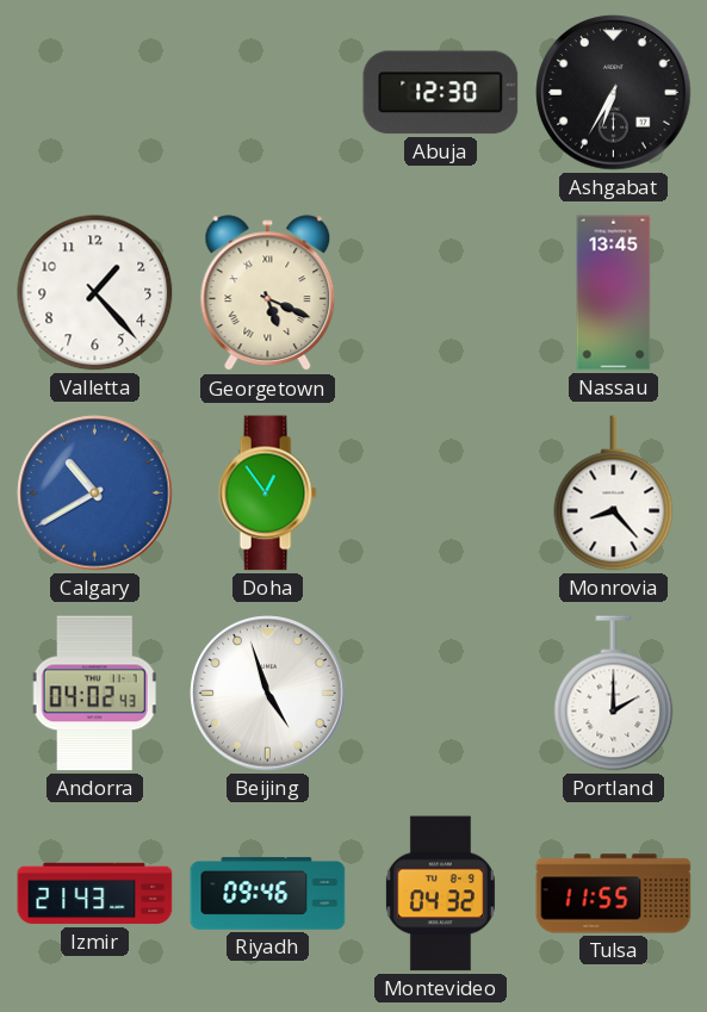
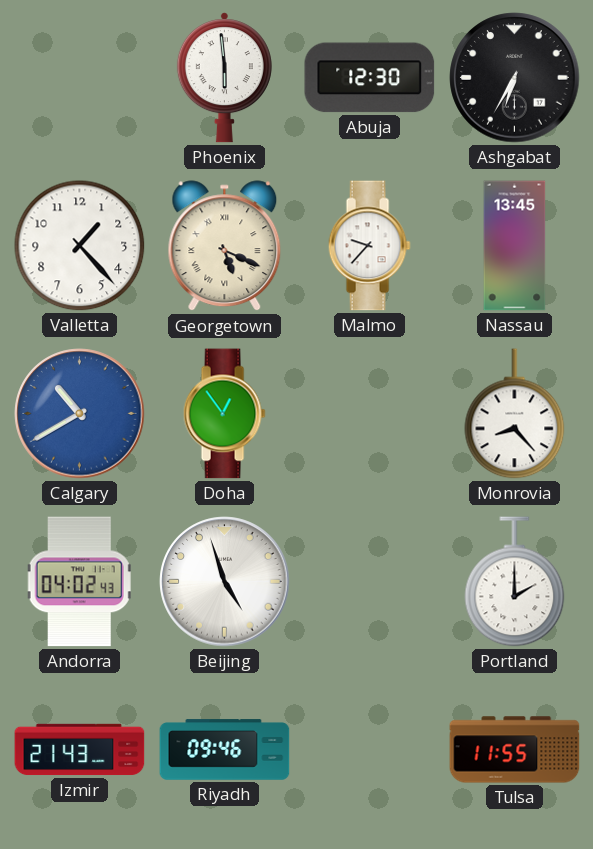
Phoenix: none -> 5:59 (224, 78)
Malmo: none -> 9:37 (369, 246)
Montevideo: 04:32 -> none (440, 894)
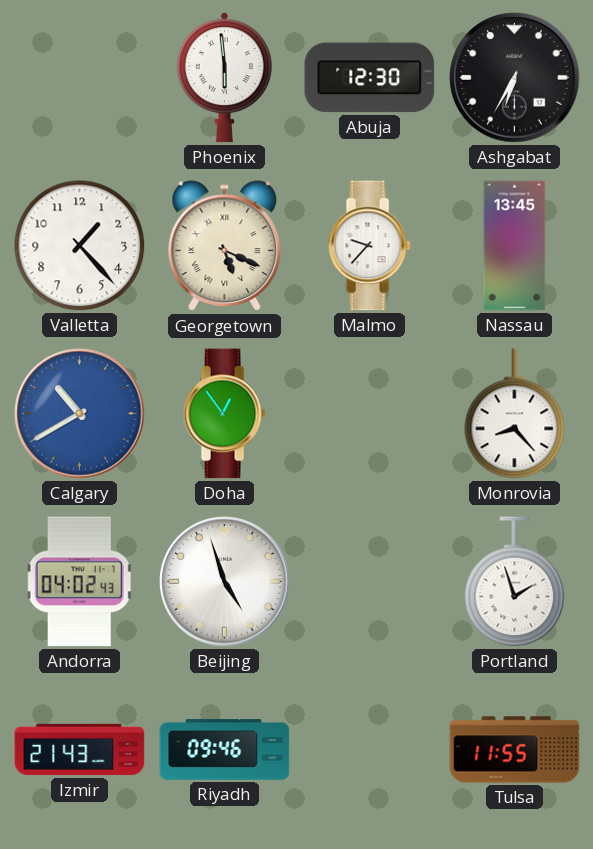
Portland: 2:00 -> 1:57 (515, 582)
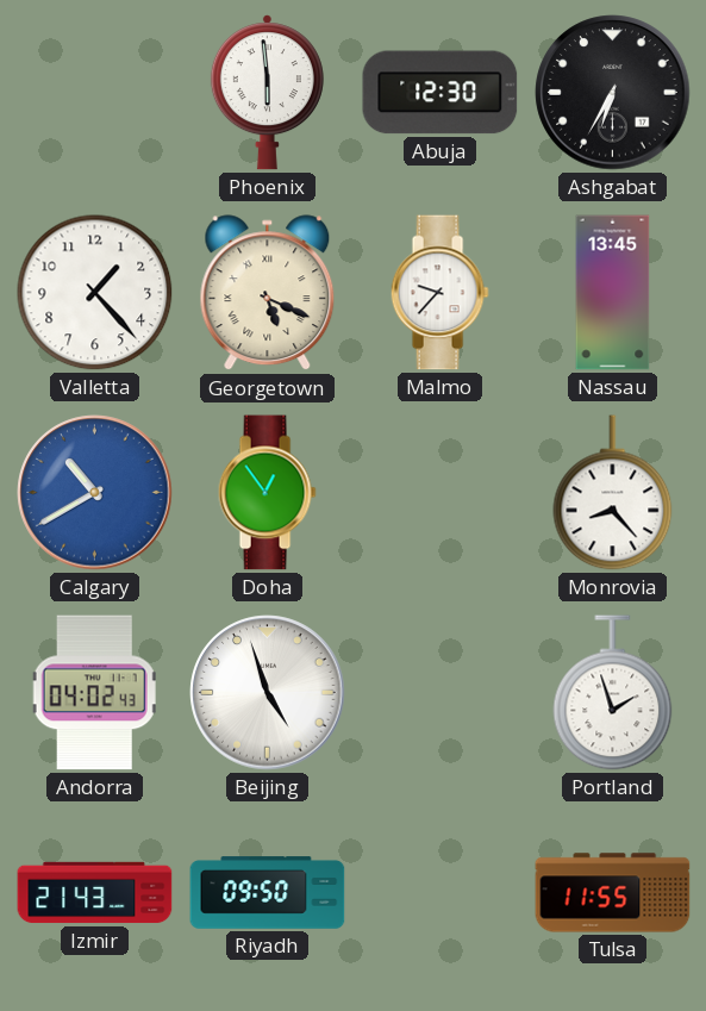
Riyadh: 09:46 -> 09:50 (268, 893)
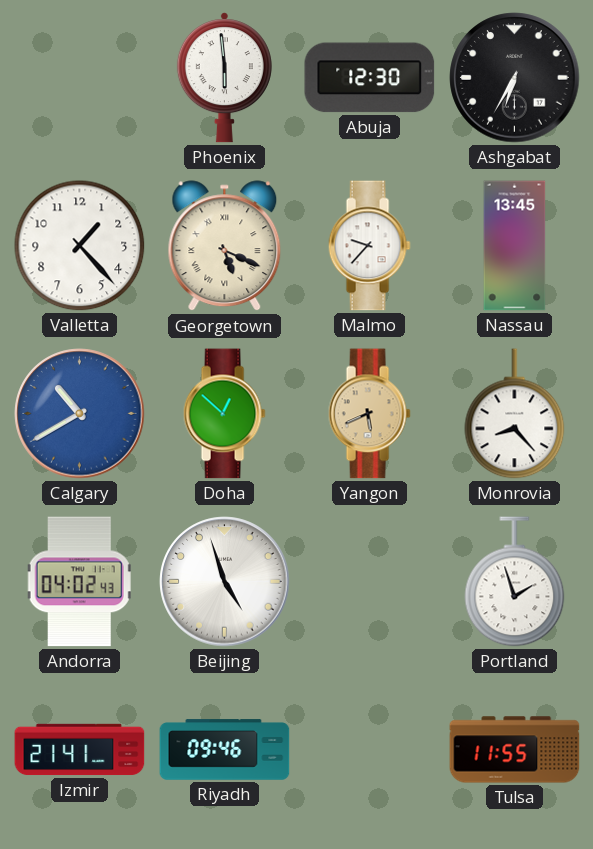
Doha: 12:54 -> 12:52 (224, 414)
Yangon: none -> 5:41 (369, 414)
Izmir: 21:43 -> 21:41 (80, 750)
Riyadh: 09:50 -> 09:46 (225, 750)
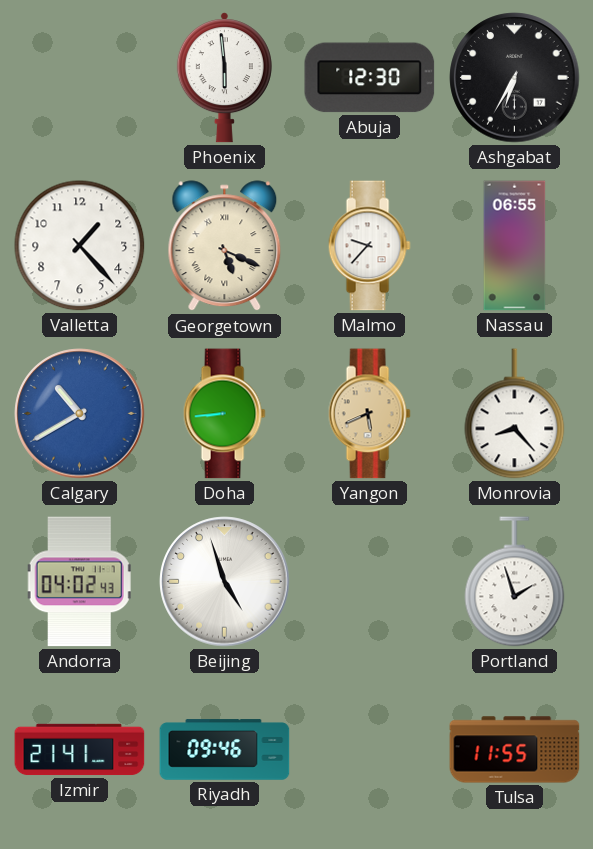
Nassau: 13:45 -> 06:55 (515, 246)
Doha: 12:52 -> 8:44 (224, 414)
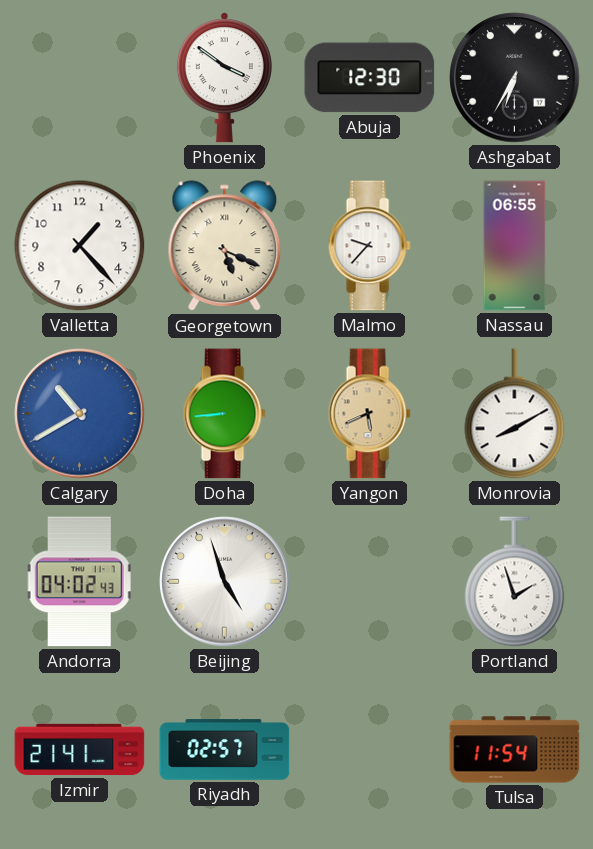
Phoenix: 5:59 -> 3:51 (224, 78)
Monrovia: 8:23 -> 8:10 (515, 414)
Riyadh: 09:46 -> 02:57 (225, 750)
Tulsa: 11:55 -> 11:54 (515, 750)
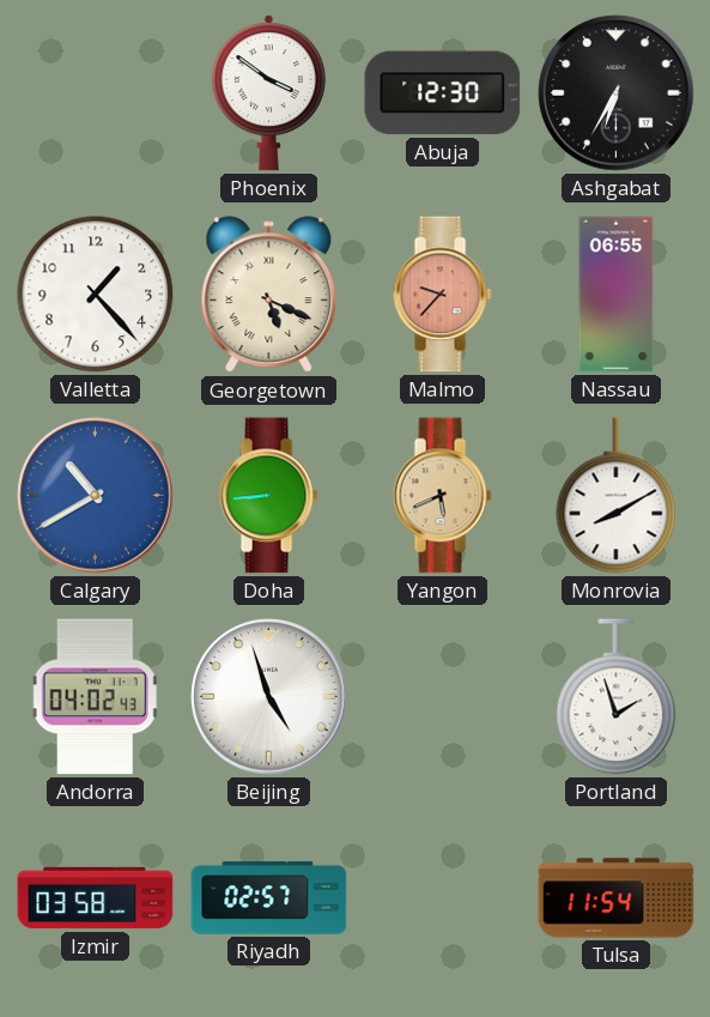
Malmo dial: white -> salmon (442, 295)
Izmir: 21:41 -> 03:58 (96, 898)
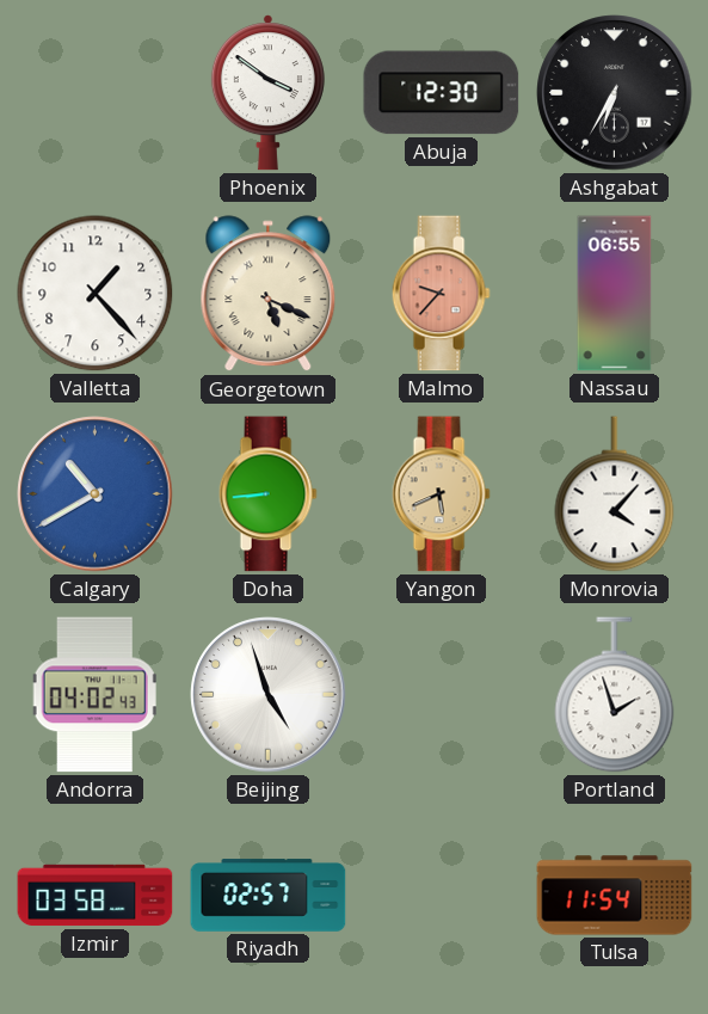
Monrovia: 8:10 -> 4:07 (615, 494)
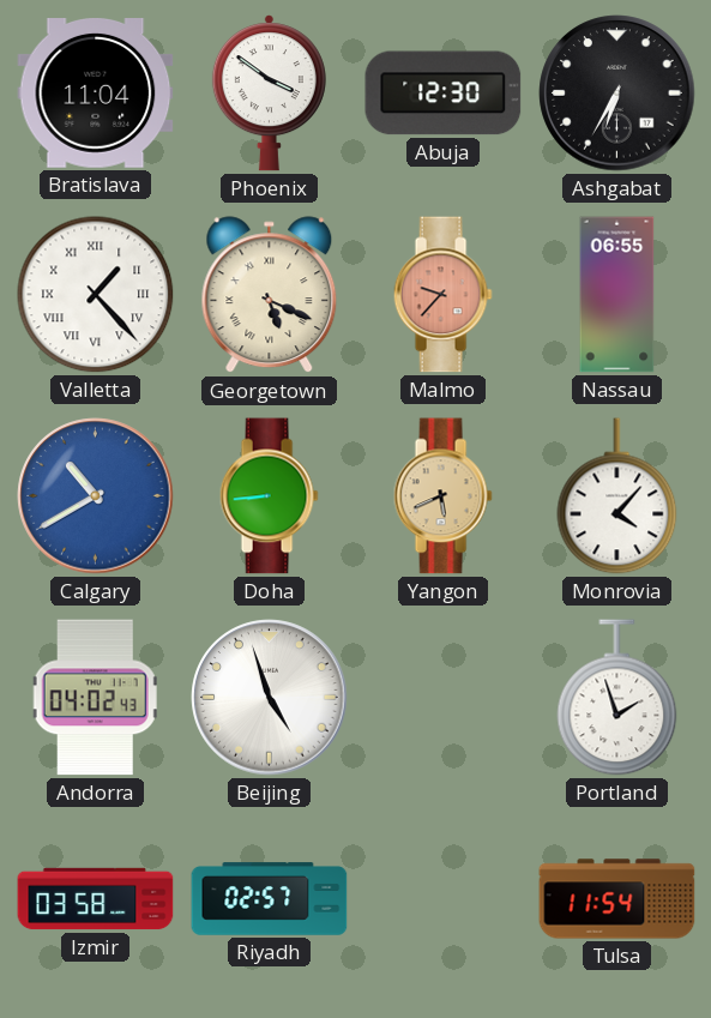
Bratislava: none -> 11:04 (96, 94)
Valletta numerals: Arabic -> Roman (96, 295)
